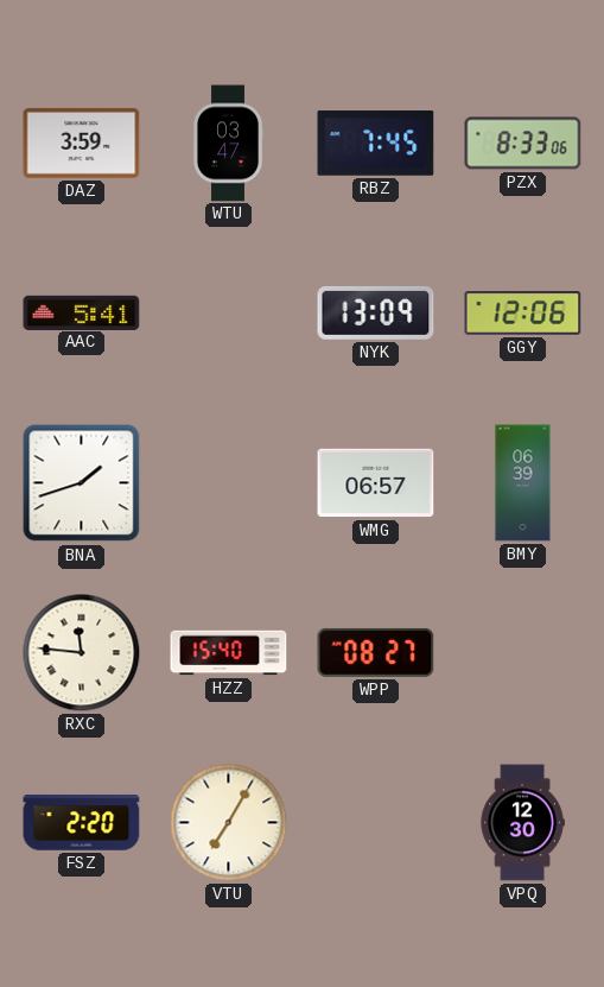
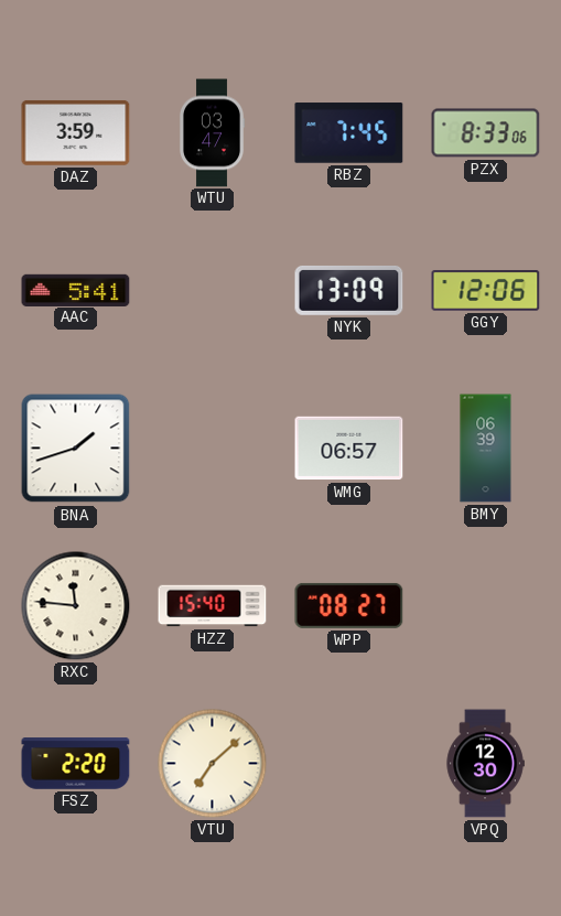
VTU: 7:05 -> 7:08 (213, 764)
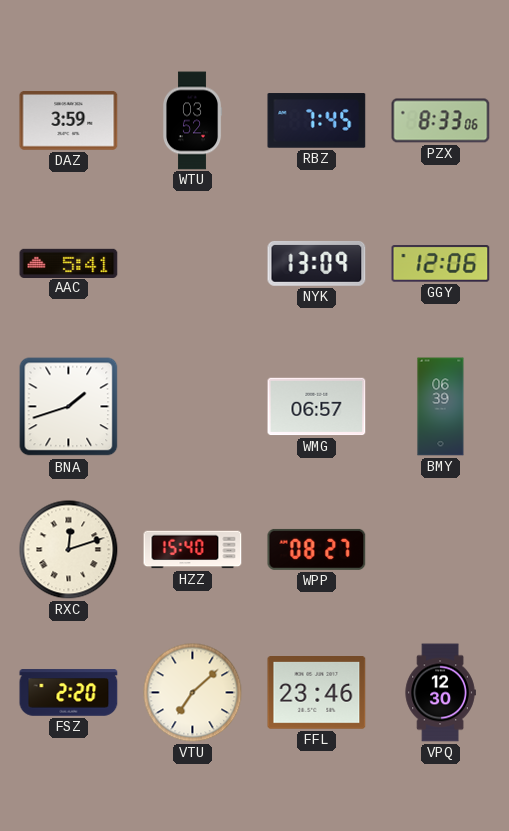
WTU: 03:47 -> 03:52 (193, 121)
RXC: 11:46 -> 12:12 (69, 550)
FFL: none -> 23:46 (317, 693)
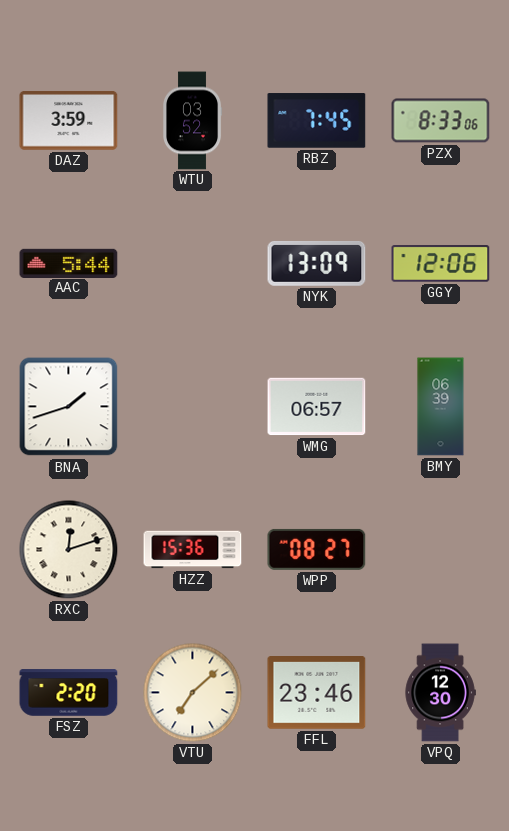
AAC: 5:41 -> 5:44 (69, 263)
HZZ: 15:40 -> 15:36 (193, 550)
